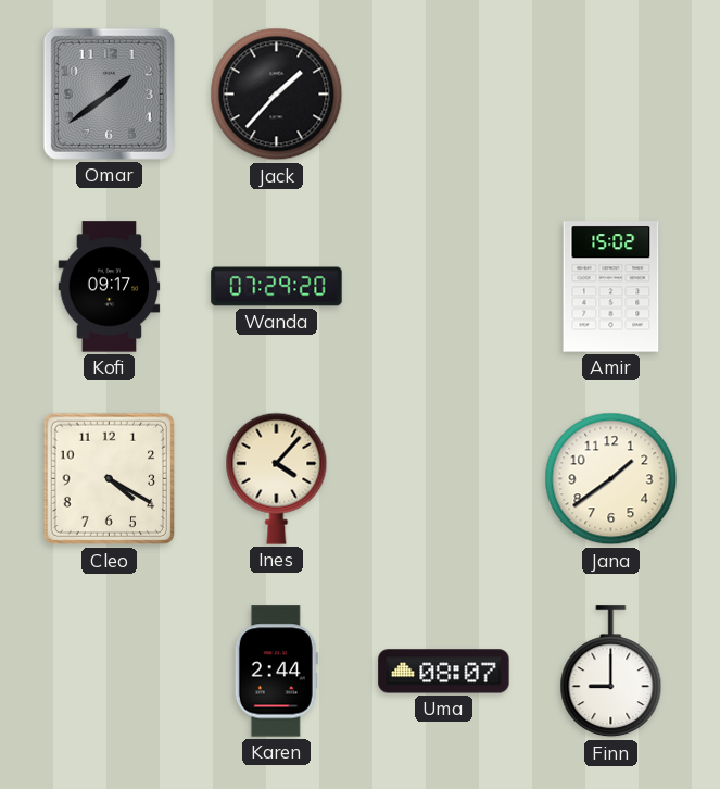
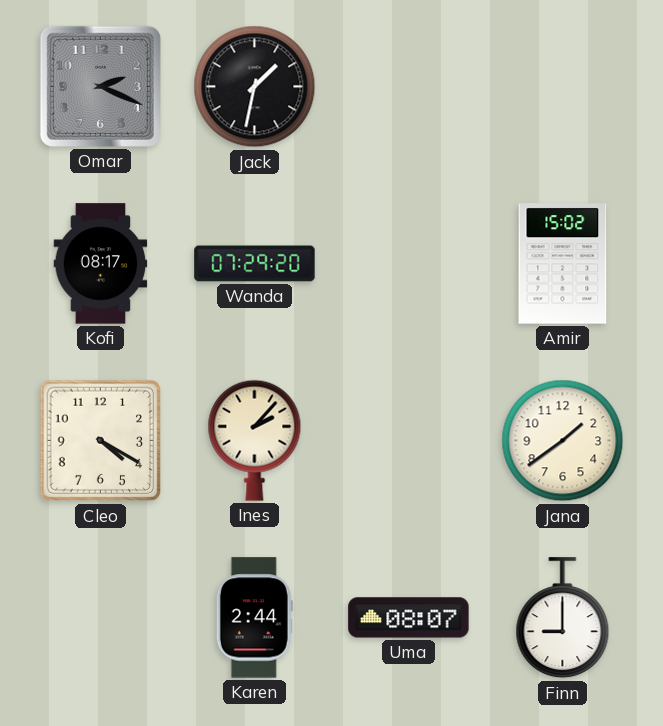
Omar: 1:39 -> 2:19 (100, 86)
Jack: 1:37 -> 1:32 (255, 87)
Kofi: 09:17 -> 08:17 (101, 264)
Ines: 4:07 -> 2:07 (255, 440)
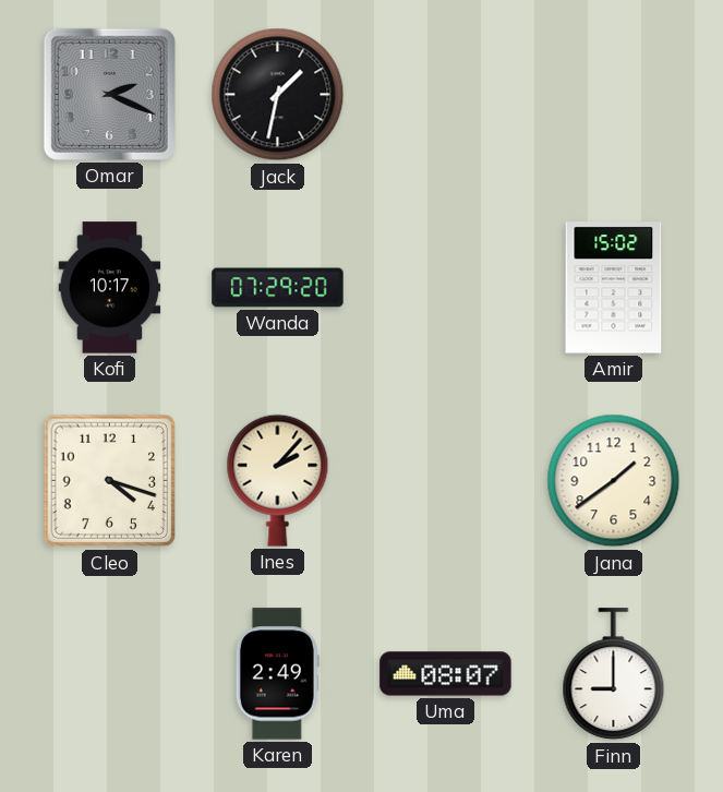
Kofi: 08:17 -> 10:17 (110, 288)
Cleo: 4:20 -> 4:18 (110, 481)
Karen: 2:44 -> 2:49 (277, 674)
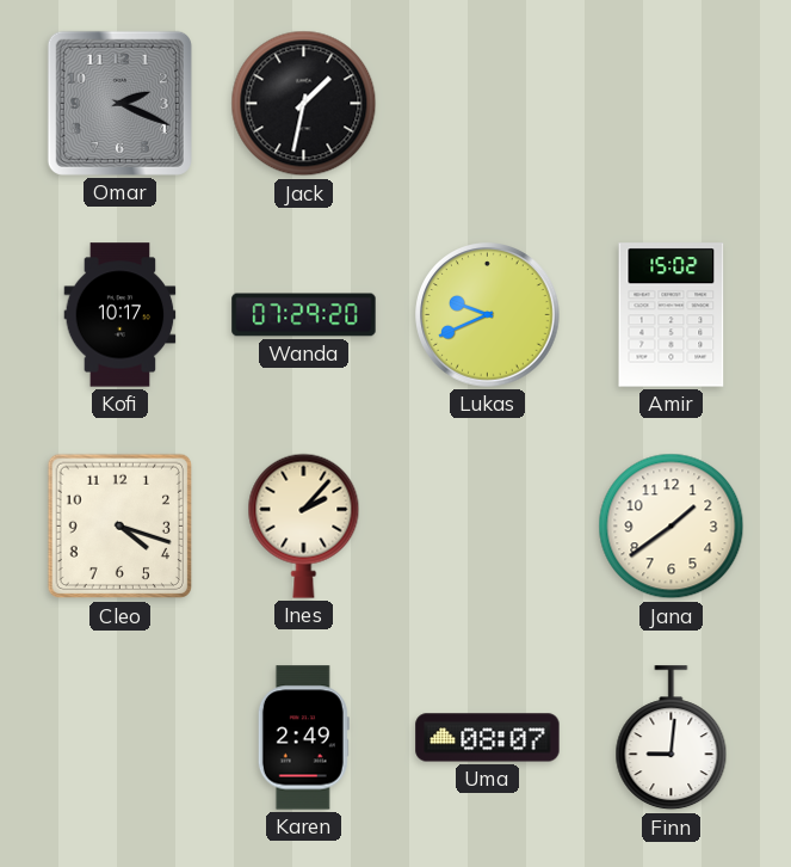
Lukas: none -> 9:41 (488, 315)
Finn: 9:00 -> 9:01 (672, 738)
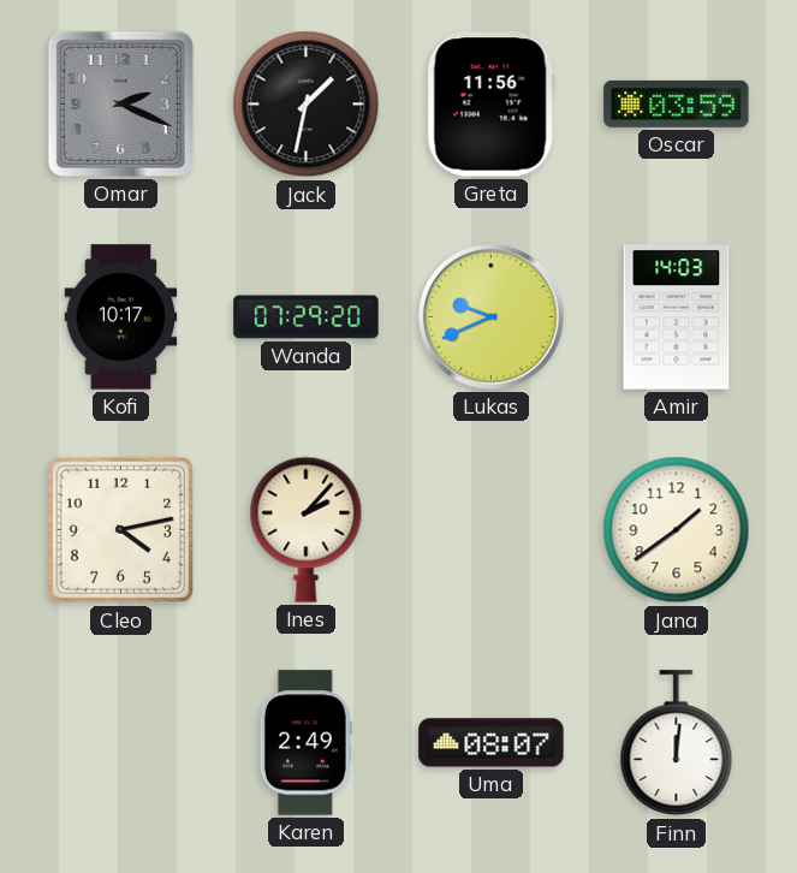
Greta: none -> 11:56 (490, 105)
Oscar: none -> 03:59 (677, 103)
Amir: 15:02 -> 14:03 (677, 317)
Cleo: 4:18 -> 4:13 (121, 530)
Finn: 9:01 -> 12:01 (677, 743)
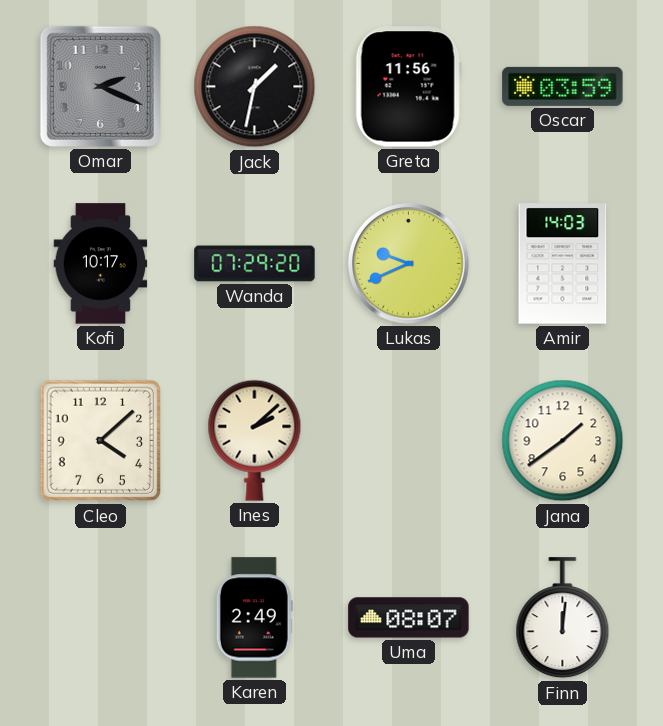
Cleo: 4:13 -> 4:08 (101, 441)
Ines: 2:07 -> 2:08 (255, 440)
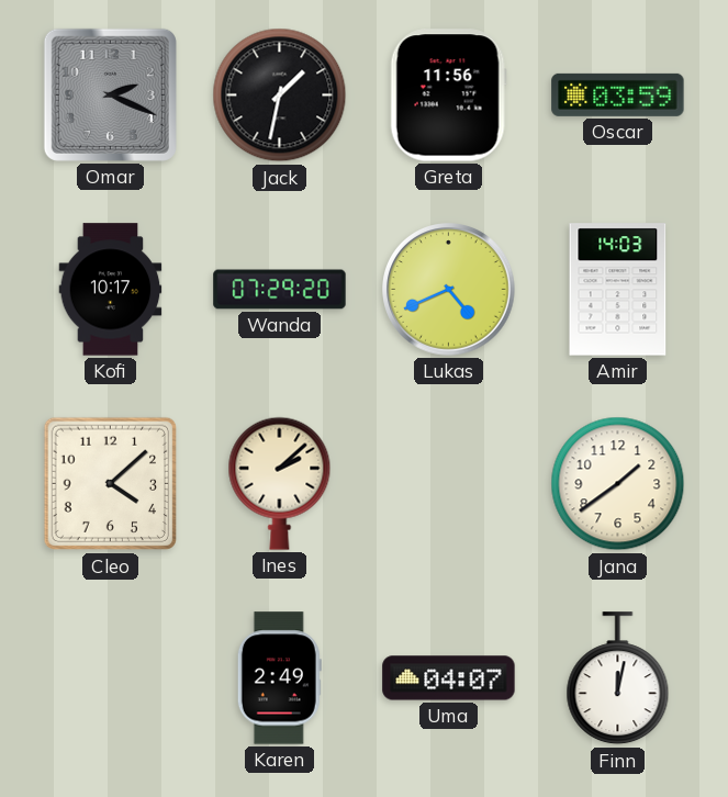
Lukas: 9:41 -> 4:41 (449, 290)
Uma: 08:07 -> 04:07 (449, 678)
Finn: 12:01 -> 12:02 (618, 678)
